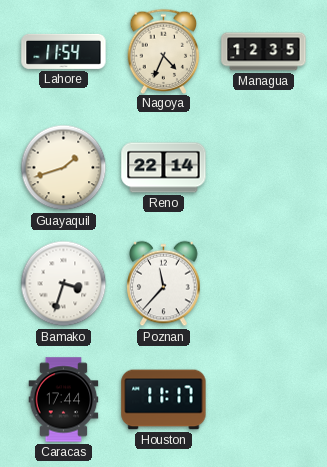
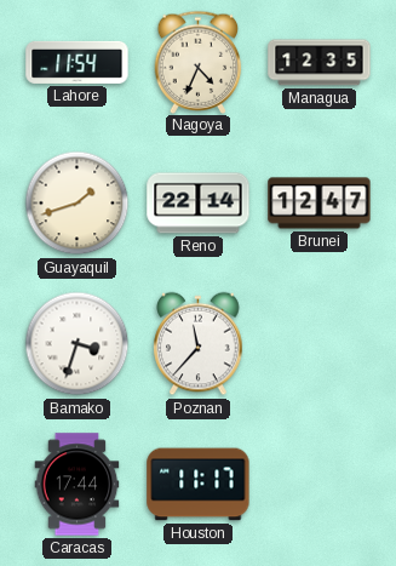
Brunei: none -> 12:47 (320, 204)
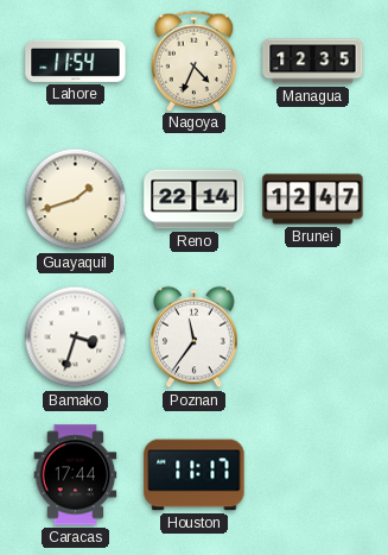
Poznan: 11:37 -> 11:36 (195, 338)
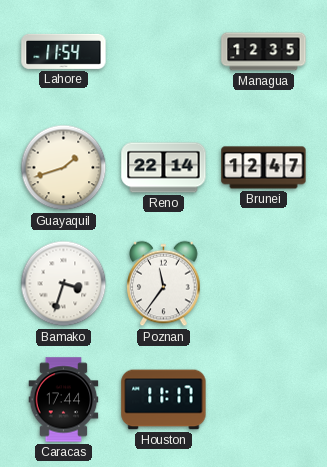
Nagoya: 4:34 -> none (195, 61)
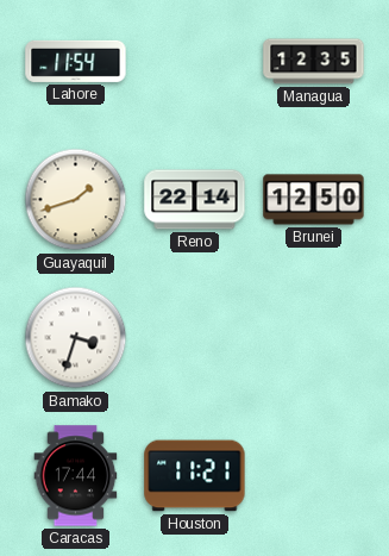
Brunei: 12:47 -> 12:50 (314, 200)
Poznan: 11:36 -> none (164, 284)
Houston: 11:17 -> 11:21 (195, 476)
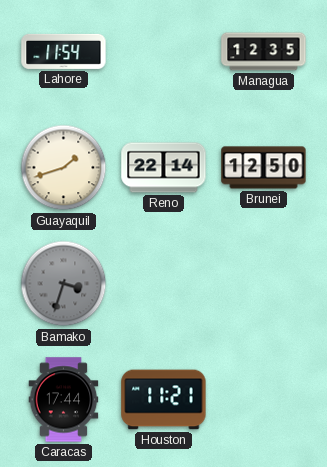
Bamako dial: white -> grey (64, 284)
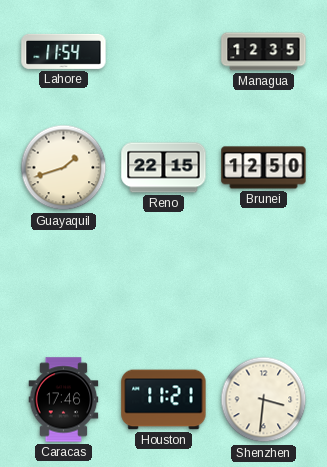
Reno: 22:14 -> 22:15 (164, 168)
Bamako: 3:33 -> none (64, 284)
Caracas: 17:44 -> 17:46 (64, 400)
Shenzhen: none -> 3:31 (264, 400)
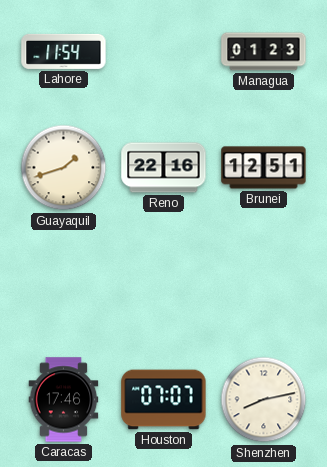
Managua: 12:35 -> 01:23 (264, 52)
Reno: 22:15 -> 22:16 (164, 168)
Brunei: 12:50 -> 12:51 (264, 168)
Houston: 11:21 -> 07:07 (164, 400)
Shenzhen: 3:31 -> 8:13 (264, 400)
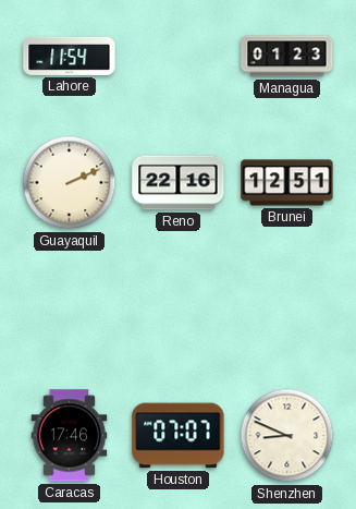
Guayaquil: 1:42 -> 2:11 (70, 183)
Shenzhen: 8:13 -> 8:49 (287, 436)
